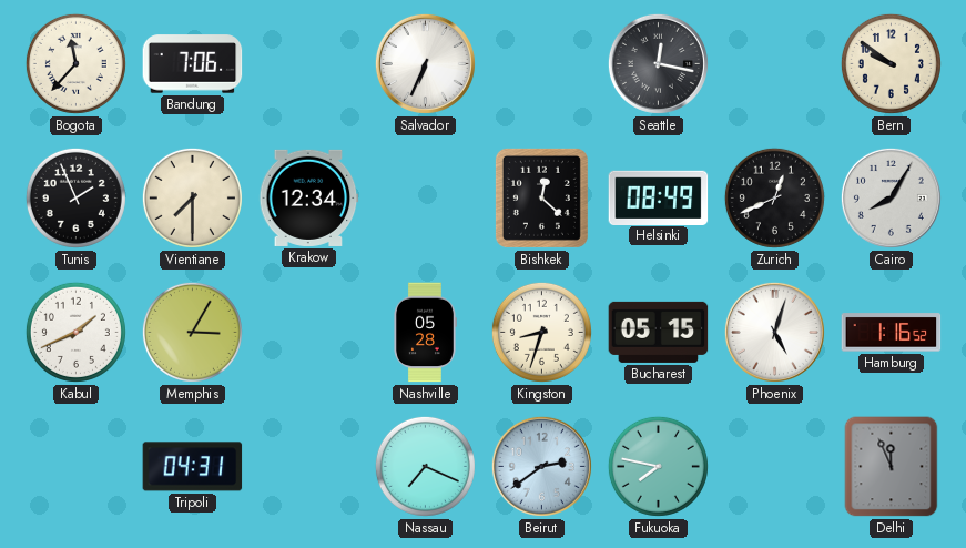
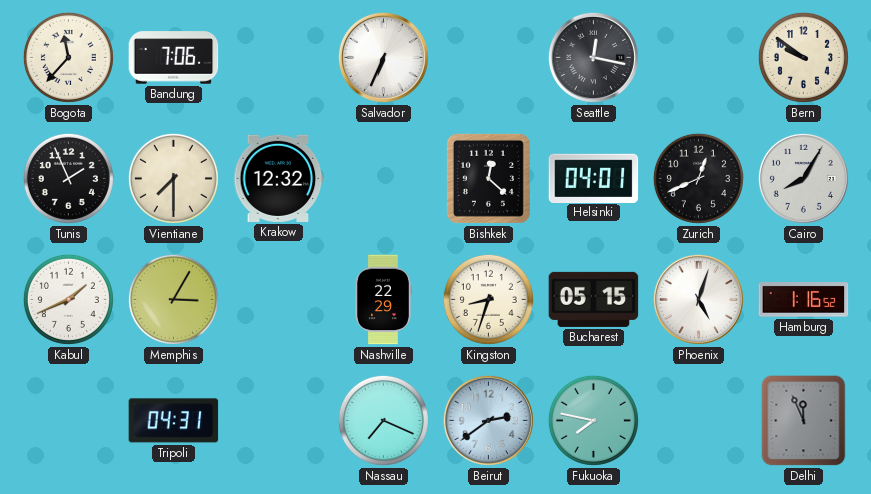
Krakow: 12:34 -> 12:32 (279, 178)
Helsinki: 08:49 -> 04:01 (594, 178)
Nashville: 05:28 -> 22:29 (384, 300)
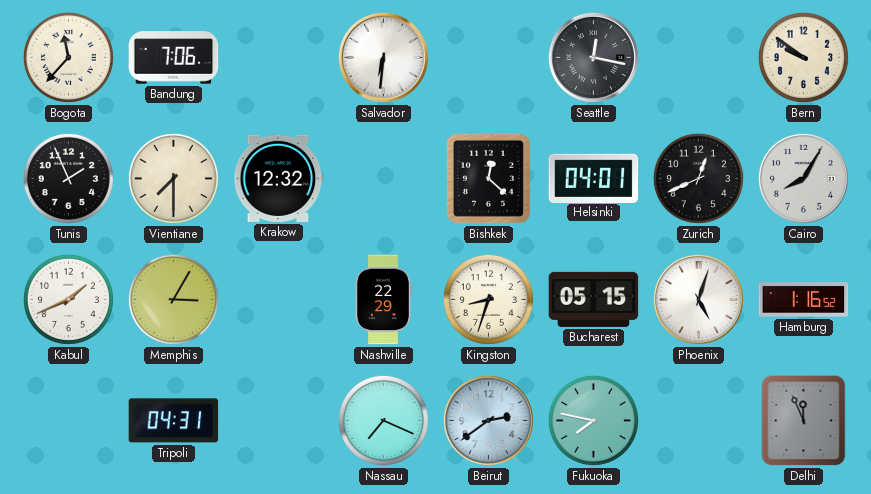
Salvador: 6:34 -> 6:31 (383, 57)
